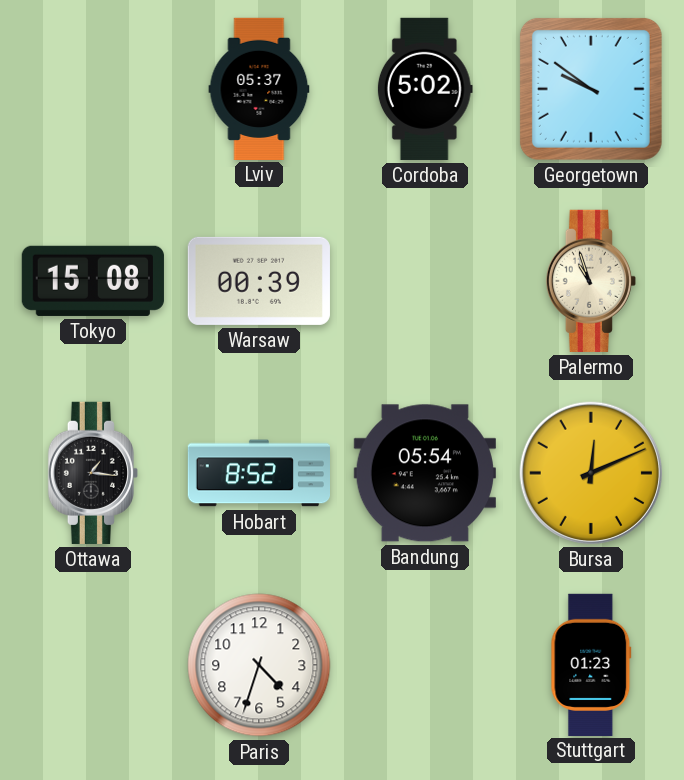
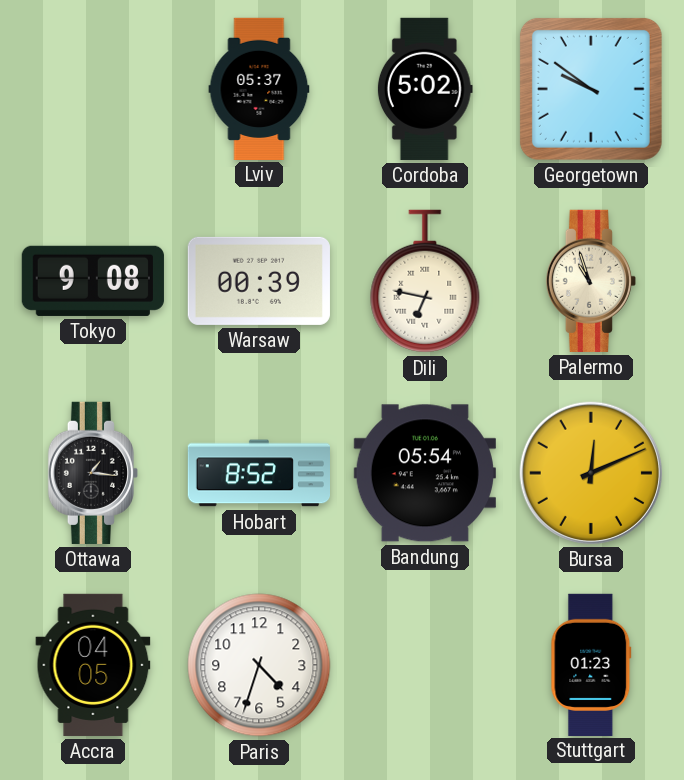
Tokyo: 15:08 -> 9:08 (93, 281)
Dili: none -> 6:47 (425, 281)
Accra: none -> 04:05 (93, 665)
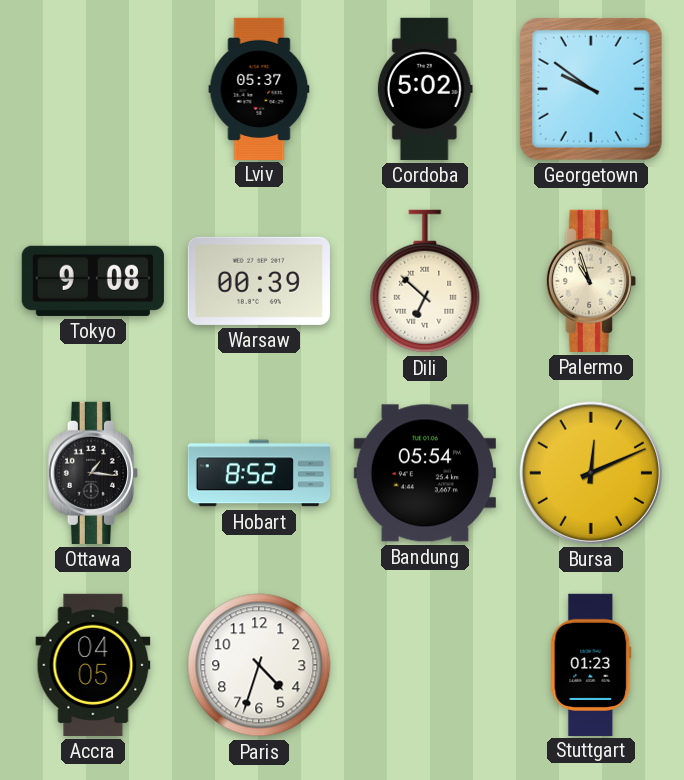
Dili: 6:47 -> 6:52 (425, 281)
